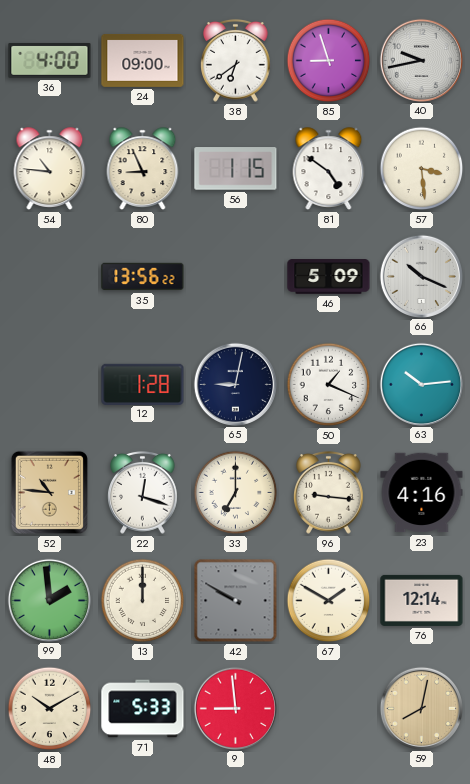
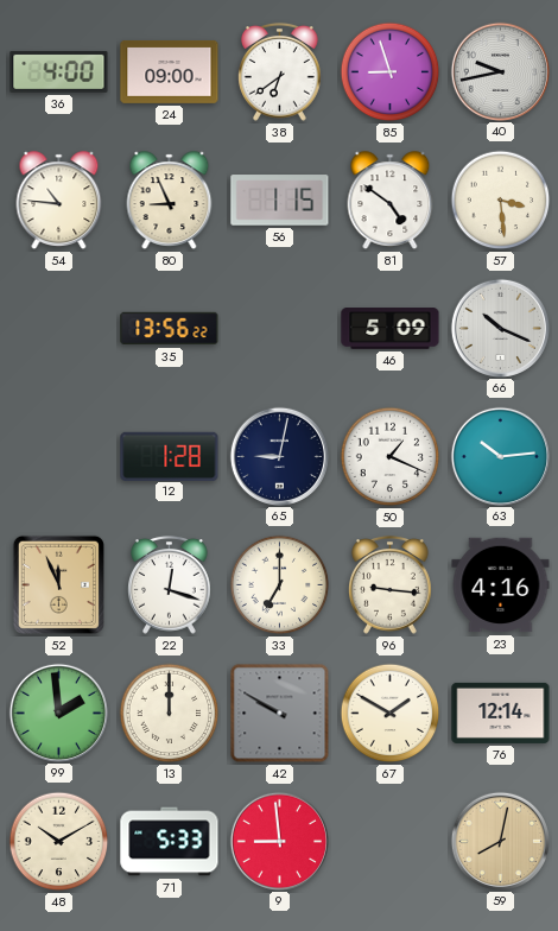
52: 10:46 -> 11:56 (58, 584)
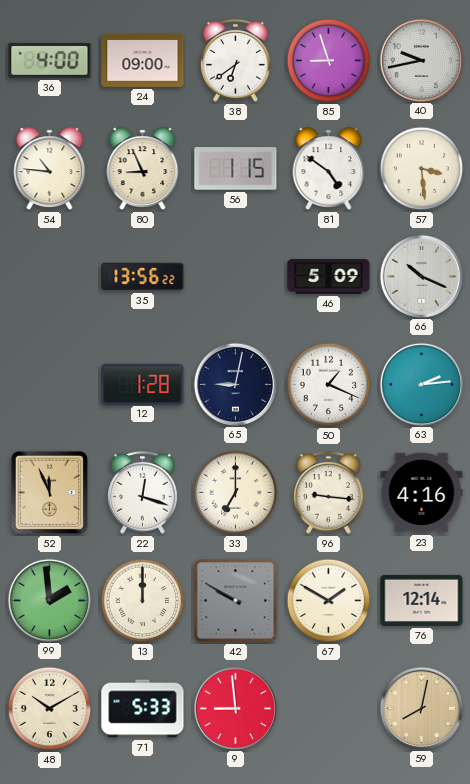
63: 10:14 -> 2:14 (421, 384)
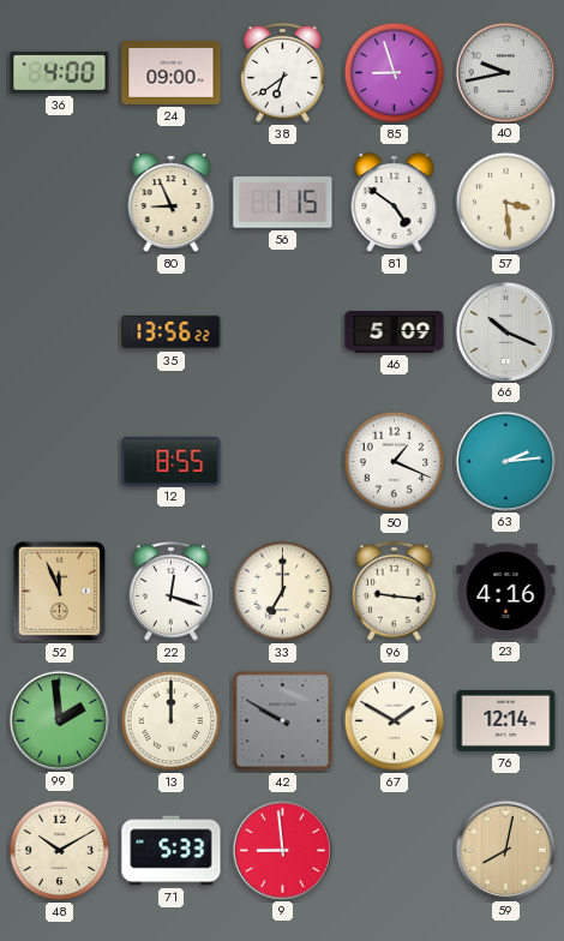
54: 10:46 -> none (50, 169)
12: 1:28 -> 8:55 (172, 461)
65: 9:02 -> none (235, 384)
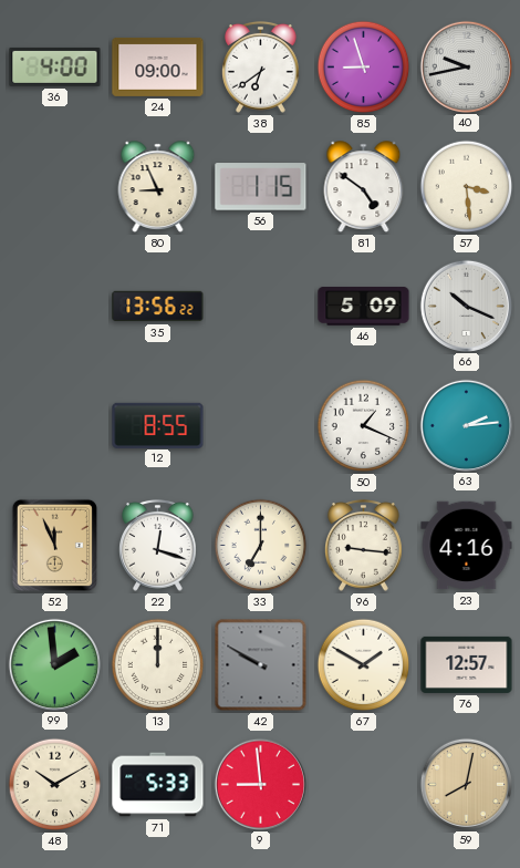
76: 12:14 -> 12:57 (467, 664)
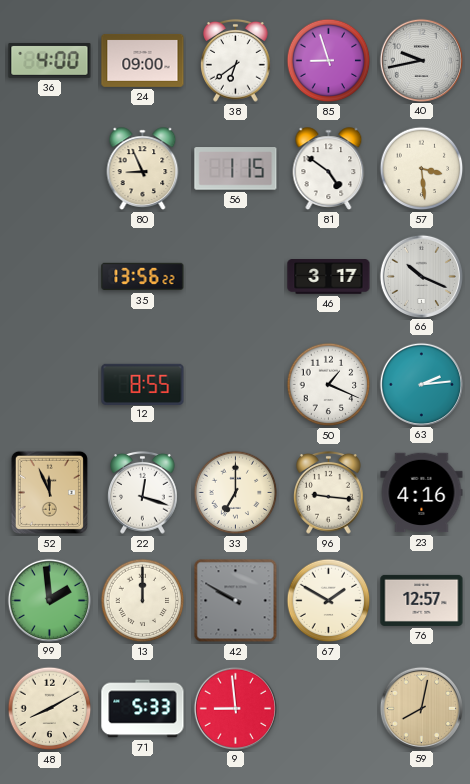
46: 5:09 -> 3:17 (329, 277)
48: 10:10 -> 8:10 (50, 709)
